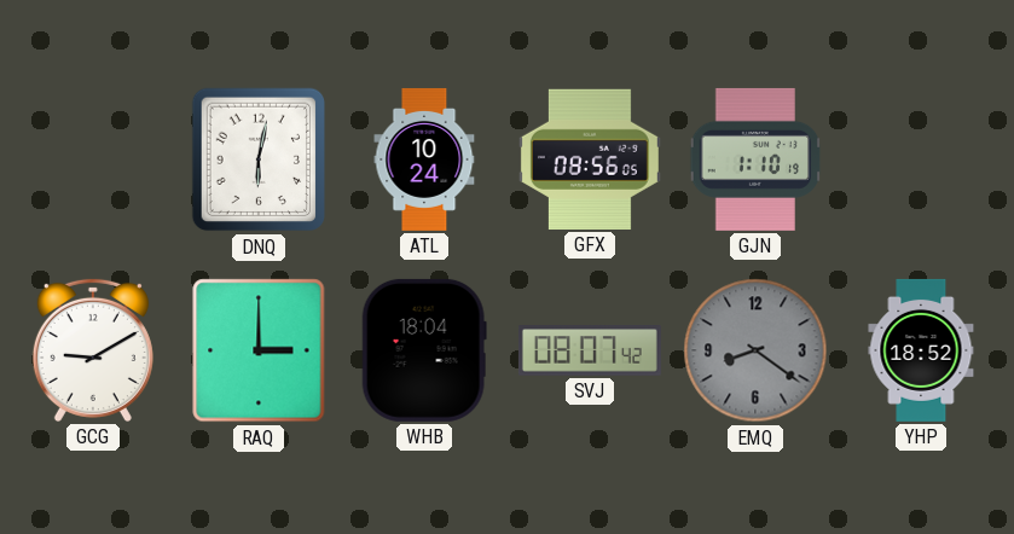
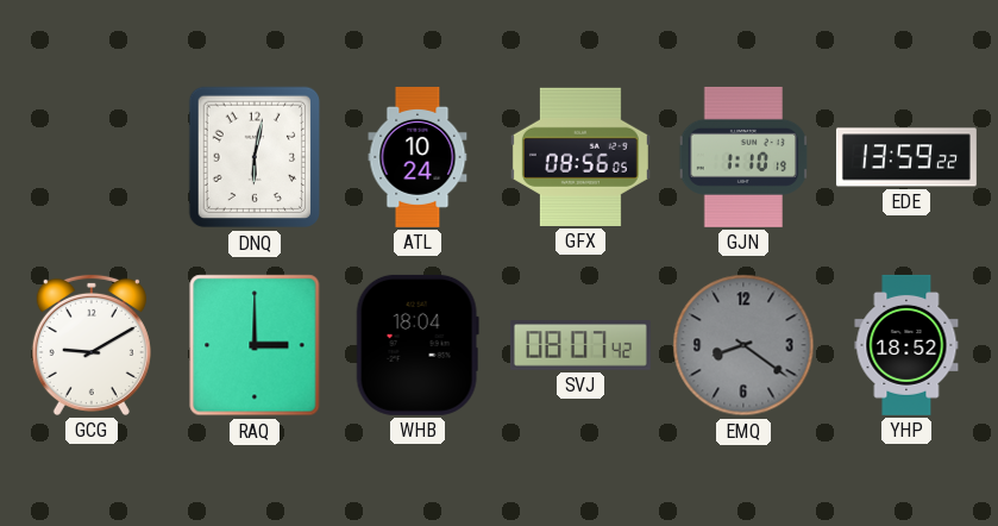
EDE: none -> 13:59 (906, 157)
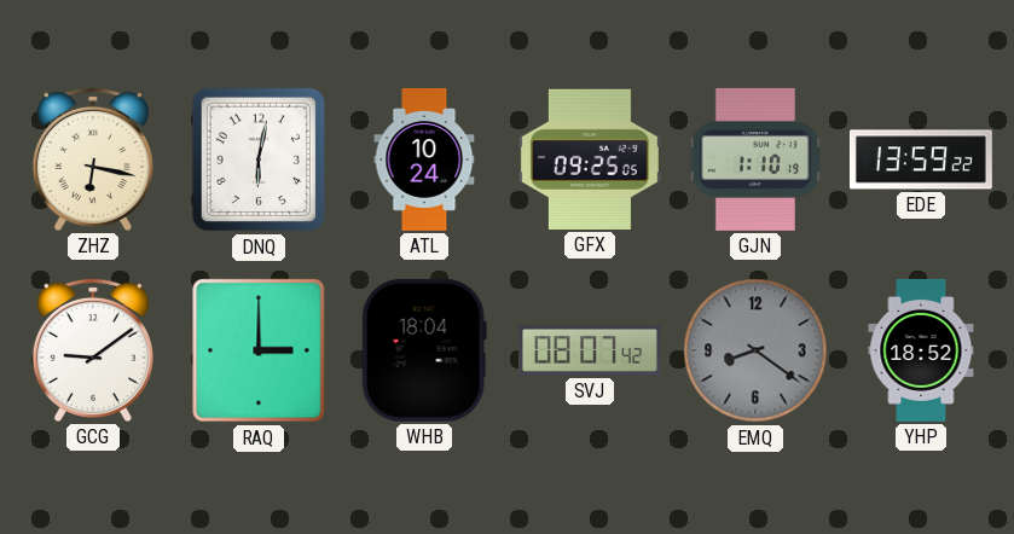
ZHZ: none -> 6:17 (93, 159)
GFX: 08:56 -> 09:25 (590, 159)
GCG: 9:10 -> 9:09 (93, 350)
